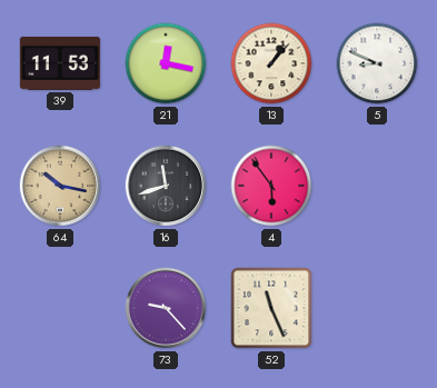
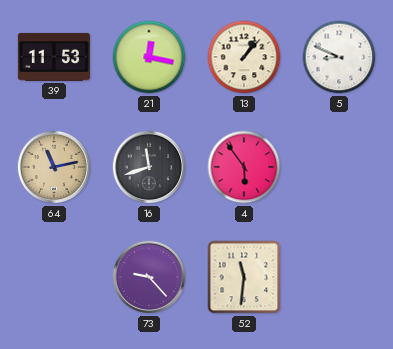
64: 10:17 -> 11:13 (54, 167)
52: 11:26 -> 11:31 (244, 277)
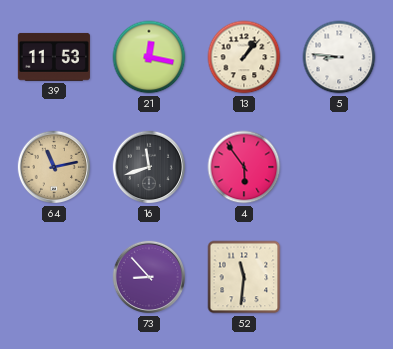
5: 8:49 -> 8:46 (339, 57)
73: 9:23 -> 8:53 (149, 277)
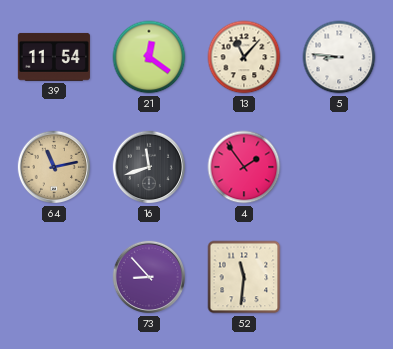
39: 11:53 -> 11:54 (54, 57)
21: 12:17 -> 12:21 (149, 57)
13: 1:07 -> 11:07 (244, 57)
4: 5:54 -> 1:54 (244, 167)
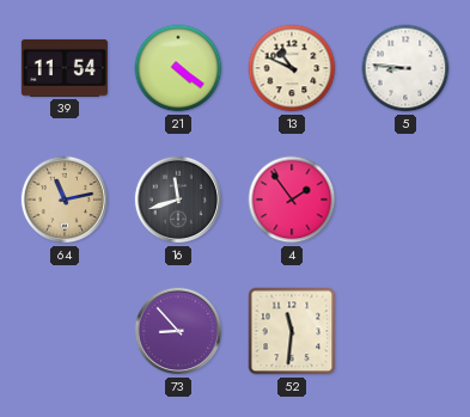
21: 12:21 -> 4:21 (178, 68)
13: 11:07 -> 10:49 (292, 68)
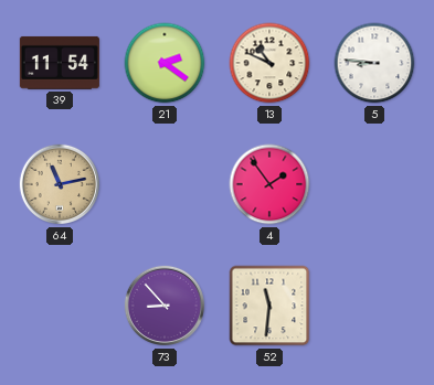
21: 4:21 -> 2:21 (165, 63)
16: 11:42 -> none (178, 200)
